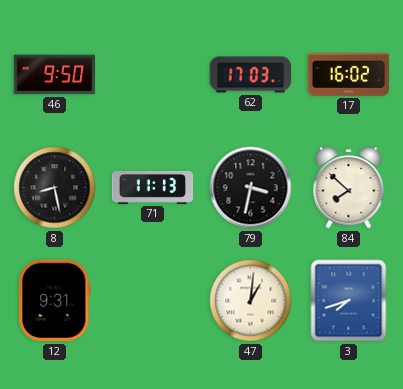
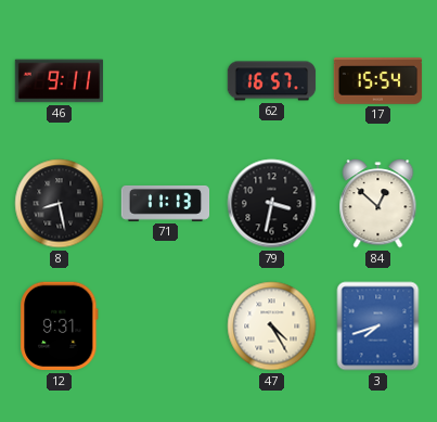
46: 9:50 -> 9:11 (60, 81)
62: 17:03 -> 16:57 (272, 81)
17: 16:02 -> 15:54 (378, 81)
84: 7:52 -> 12:52 (378, 204)
47: 1:01 -> 4:25 (272, 327)
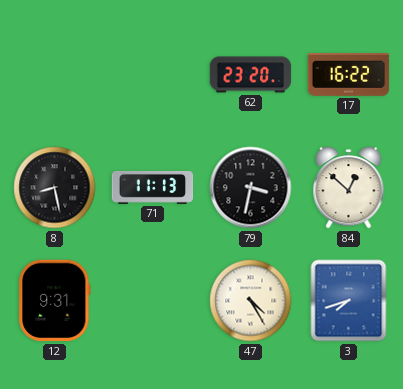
46: 9:11 -> none (60, 81)
62: 16:57 -> 23:20 (251, 75)
17: 15:54 -> 16:22 (349, 75)
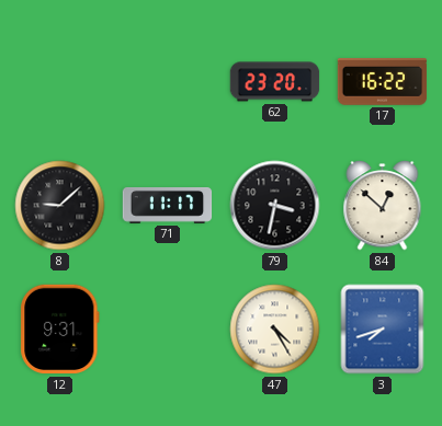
8: 8:28 -> 9:08 (60, 206)
71: 11:13 -> 11:17 (168, 205)
